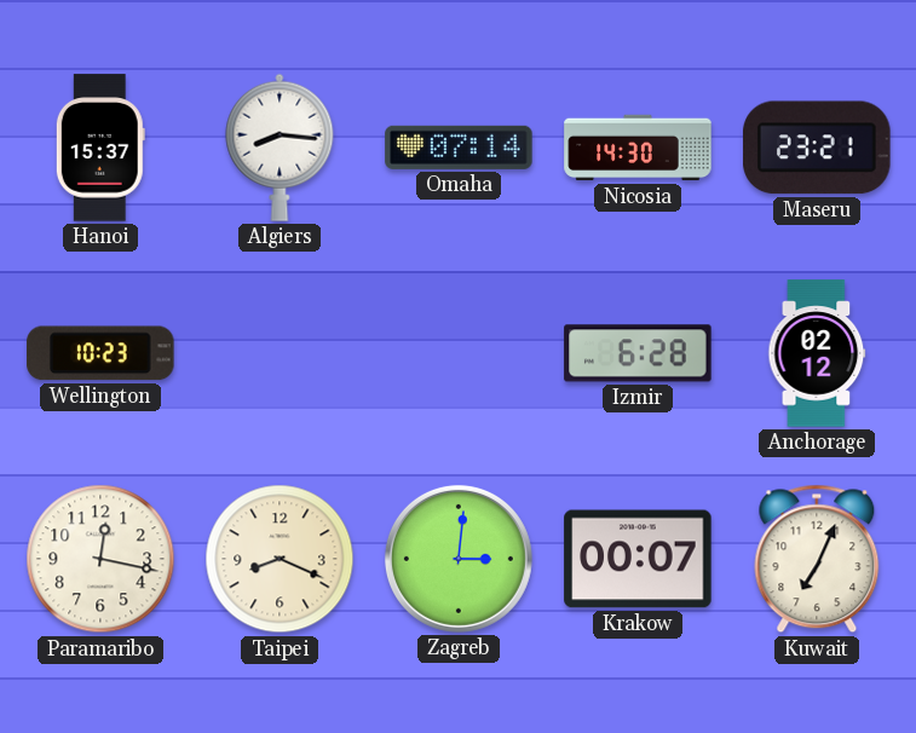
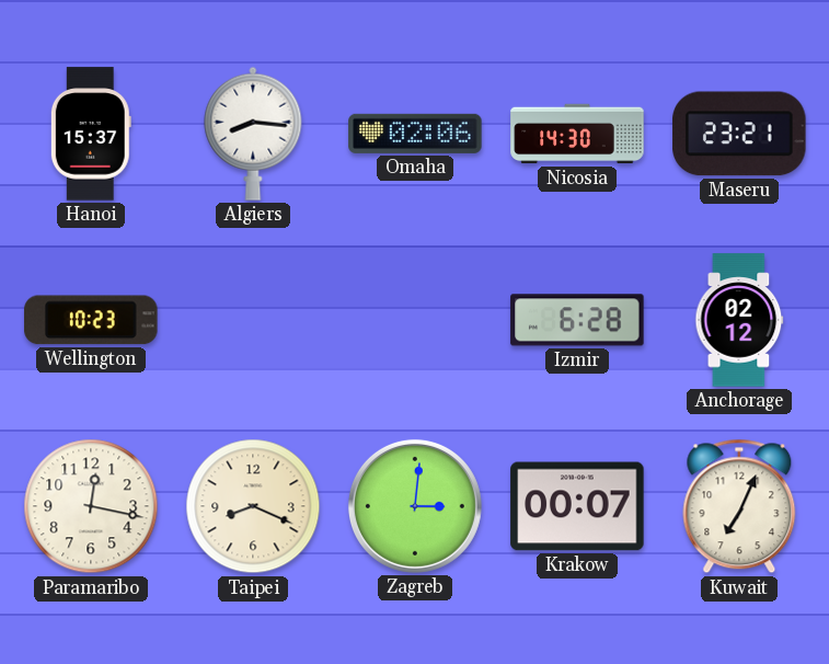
Omaha: 07:14 -> 02:06 (415, 134)
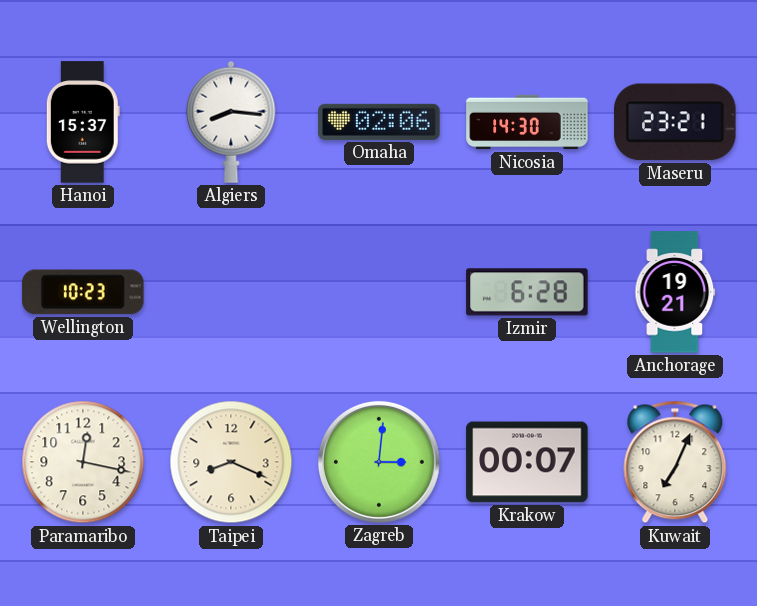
Anchorage: 02:12 -> 19:21 (675, 292)
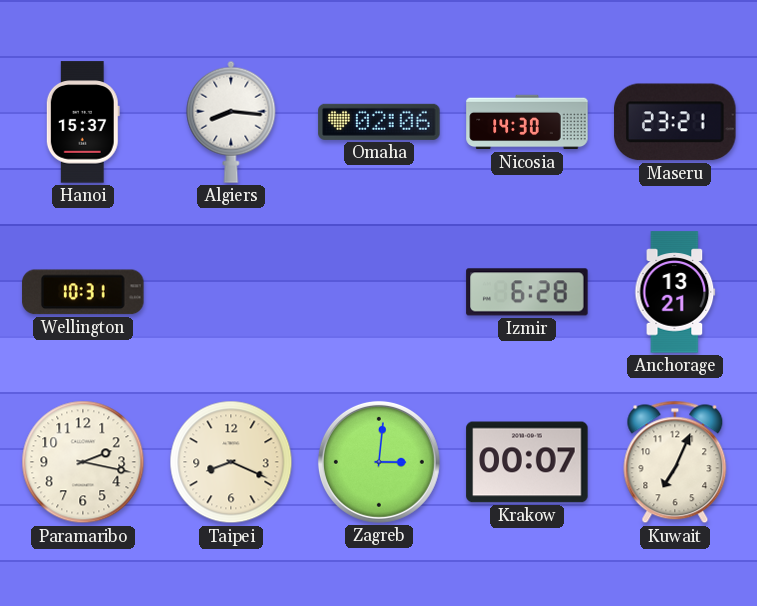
Wellington: 10:23 -> 10:31 (83, 292)
Anchorage: 19:21 -> 13:21 (675, 292)
Paramaribo: 12:17 -> 2:17 (83, 462)
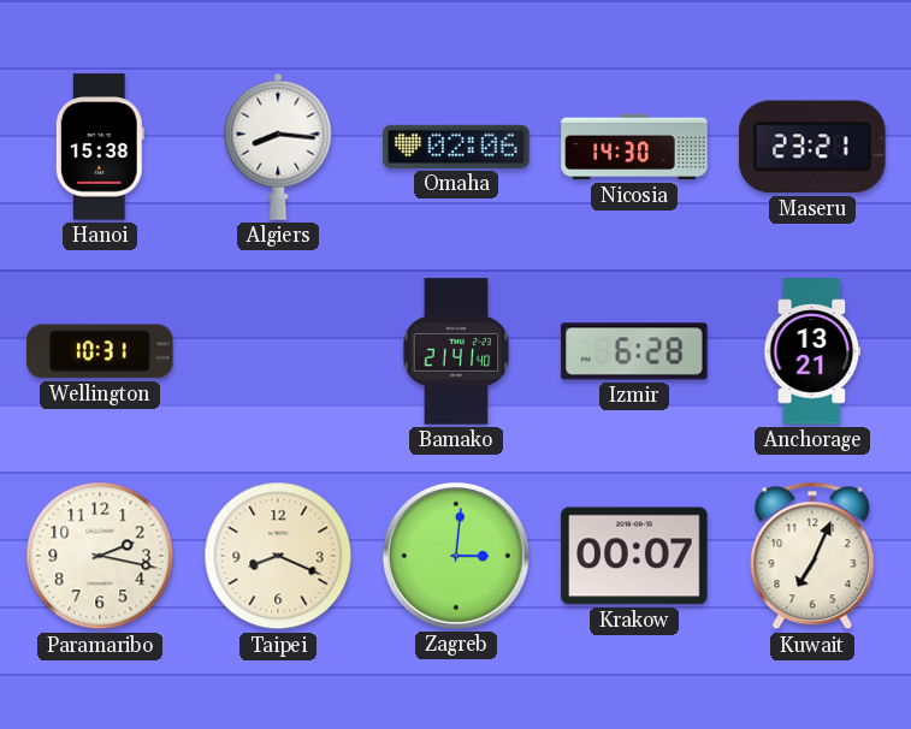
Hanoi: 15:37 -> 15:38 (100, 147)
Bamako: none -> 21:41 (456, 351)
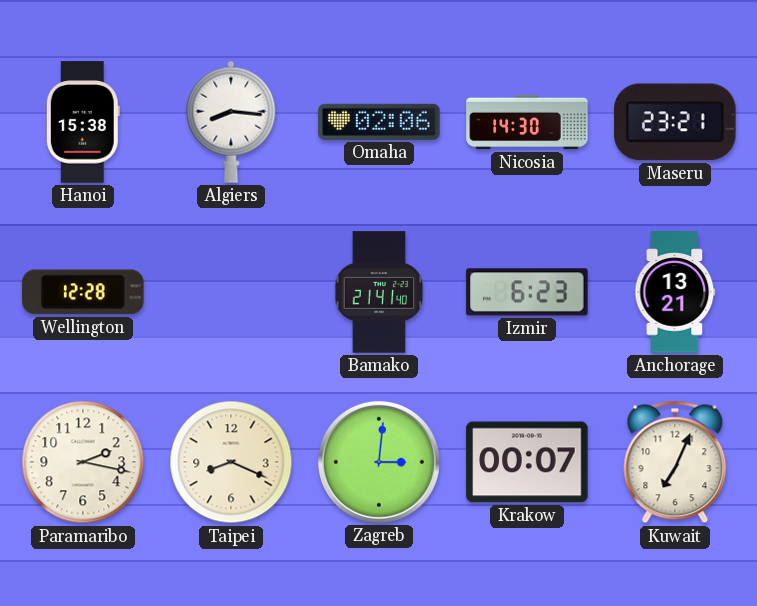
Wellington: 10:31 -> 12:28 (83, 292)
Izmir: 6:28 -> 6:23 (527, 292)
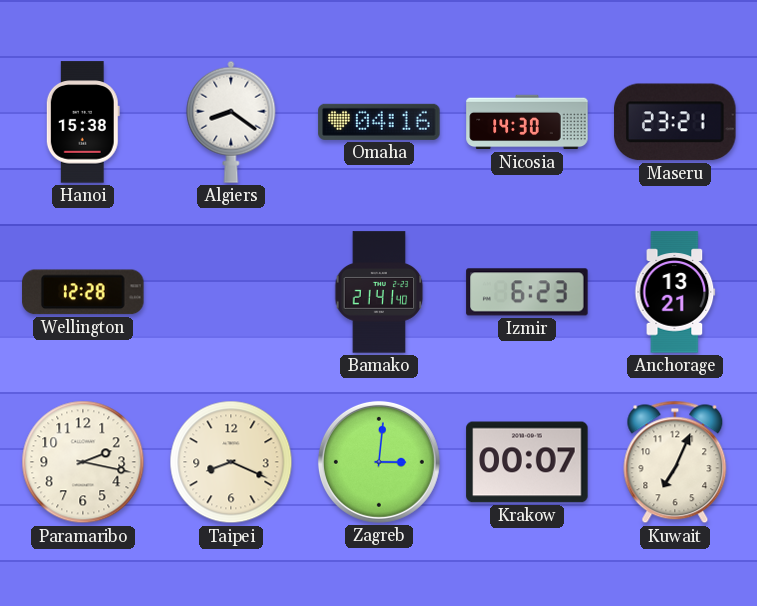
Algiers: 8:16 -> 8:21 (231, 122)
Omaha: 02:06 -> 04:16 (379, 122)
